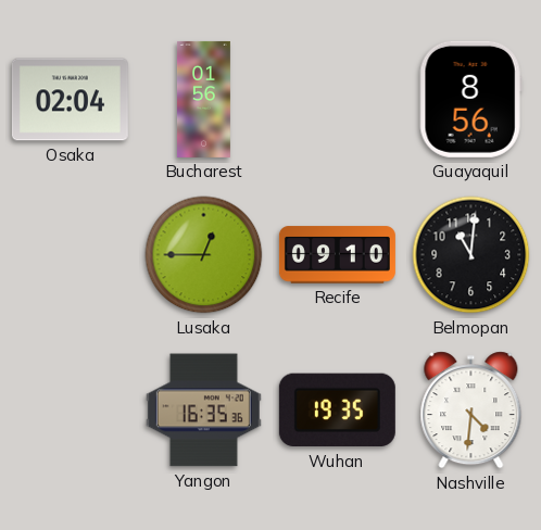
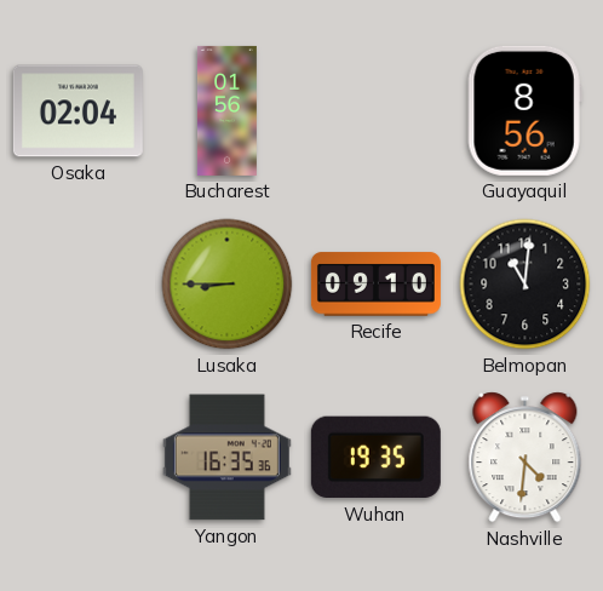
Lusaka: 12:45 -> 8:45 (228, 285)
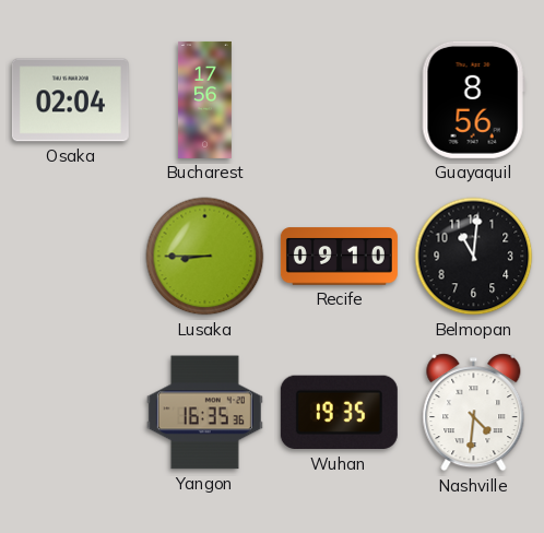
Bucharest: 01:56 -> 17:56 (204, 99)
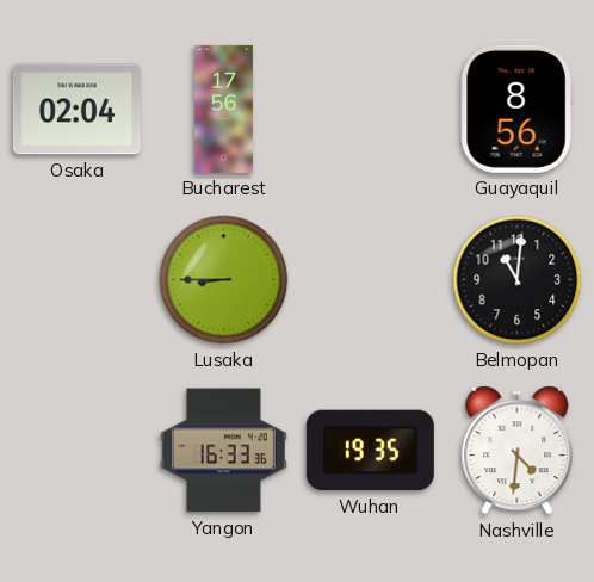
Recife: 09:10 -> none (339, 257)
Yangon: 16:35 -> 16:33 (223, 451)
